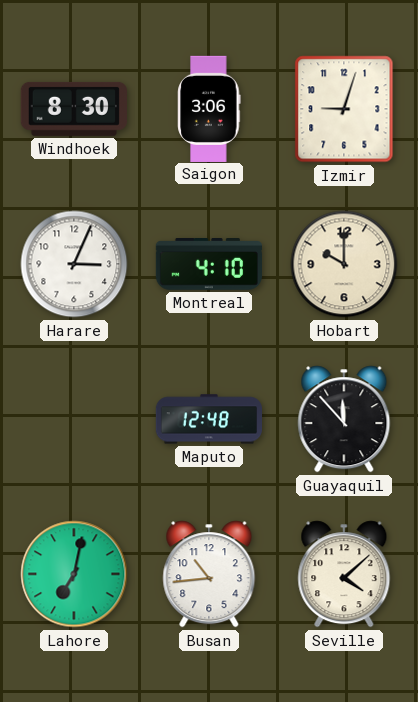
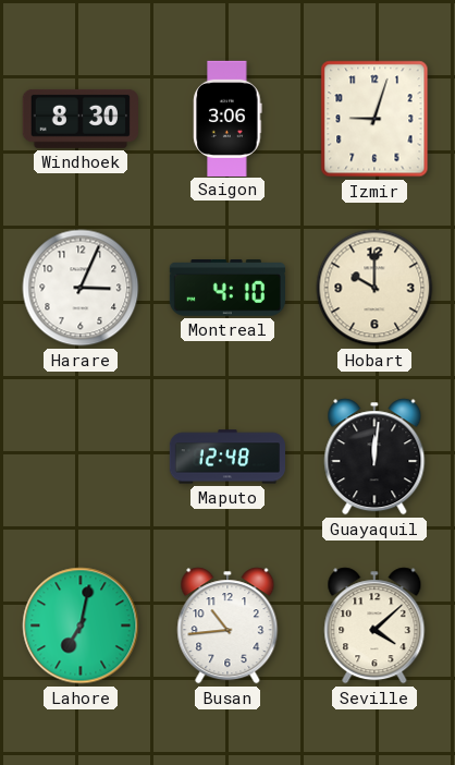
Guayaquil: 11:53 -> 12:01 (374, 457)
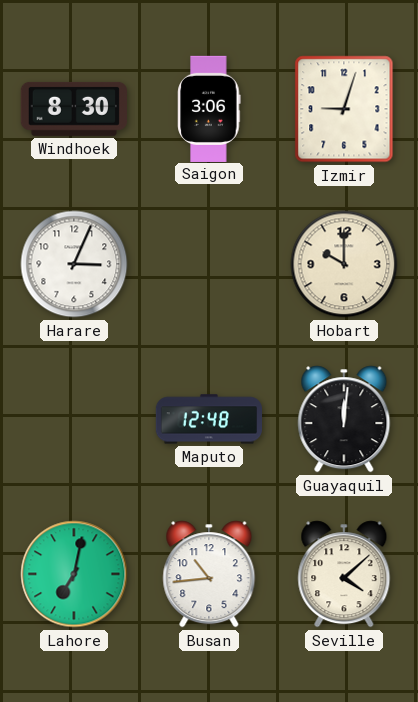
Montreal: 4:10 -> none (228, 289)
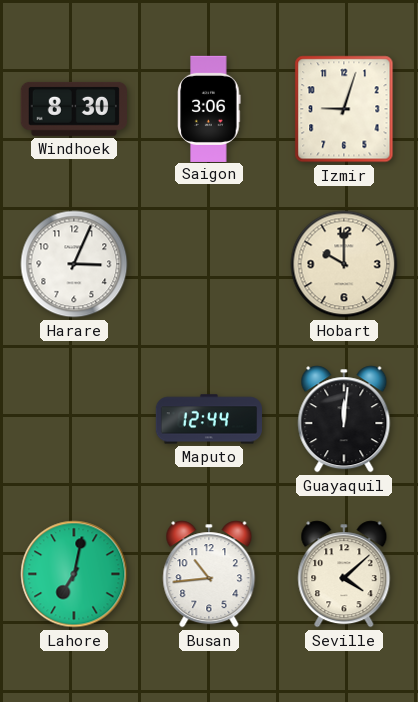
Maputo: 12:48 -> 12:44 (208, 419)
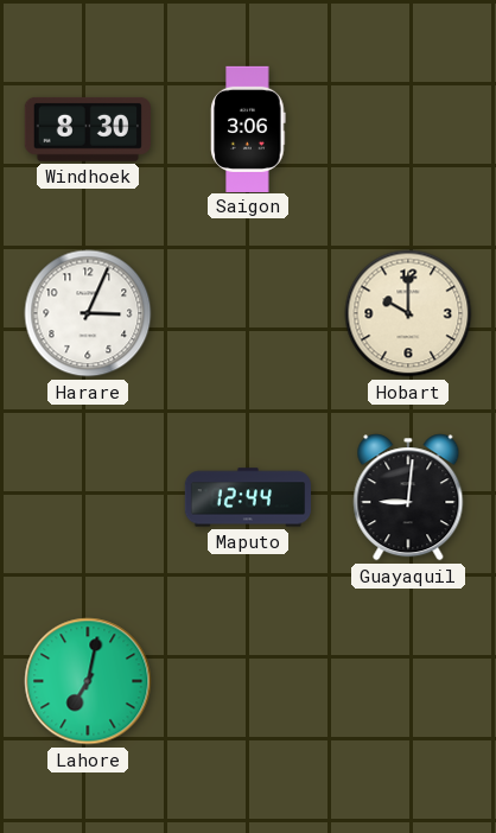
Izmir: 9:03 -> none (344, 109)
Guayaquil: 12:01 -> 9:01 (408, 497)
Busan: 10:44 -> none (209, 574)
Seville: 4:08 -> none (344, 574)
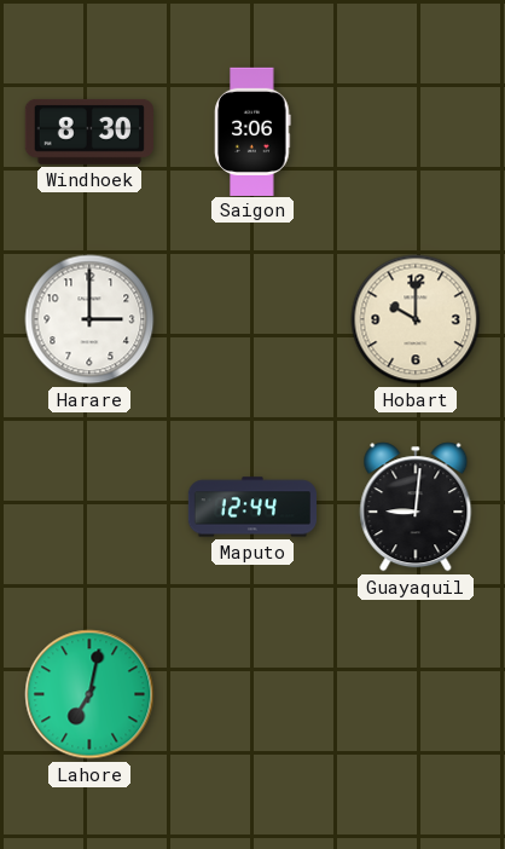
Harare: 3:04 -> 3:00 (89, 319)
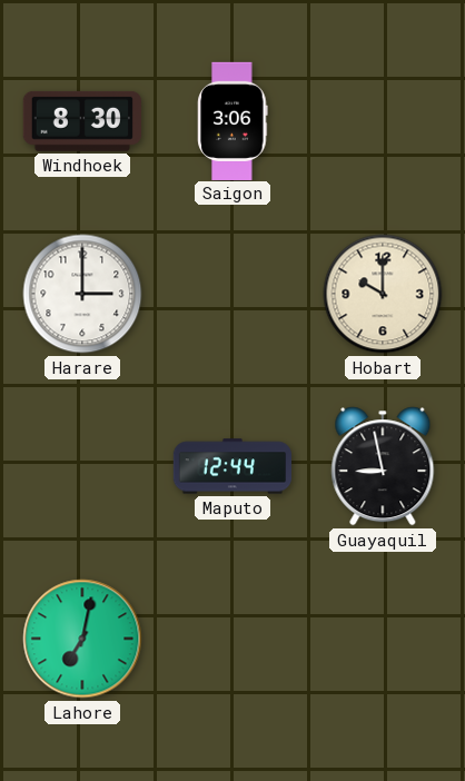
Guayaquil: 9:01 -> 8:58 (383, 466)
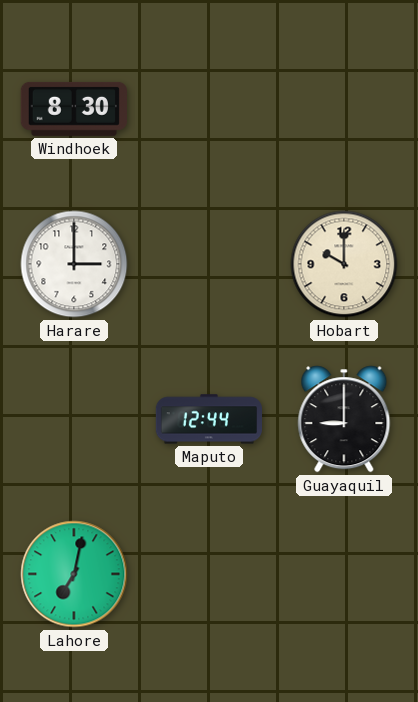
Saigon: 3:06 -> none (233, 120)
Guayaquil: 8:58 -> 9:00 (344, 419)
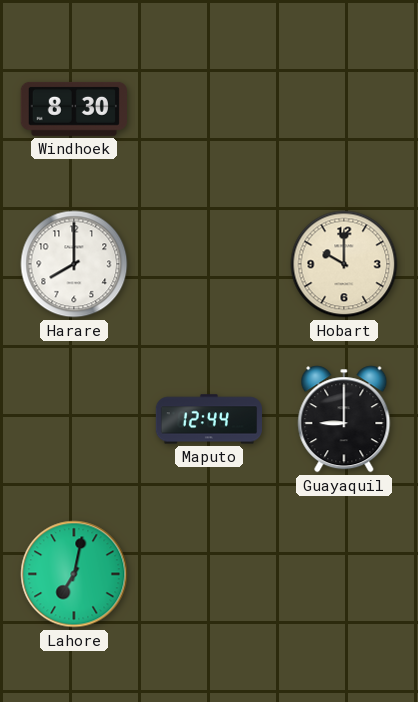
Harare: 3:00 -> 8:00 (74, 264)
